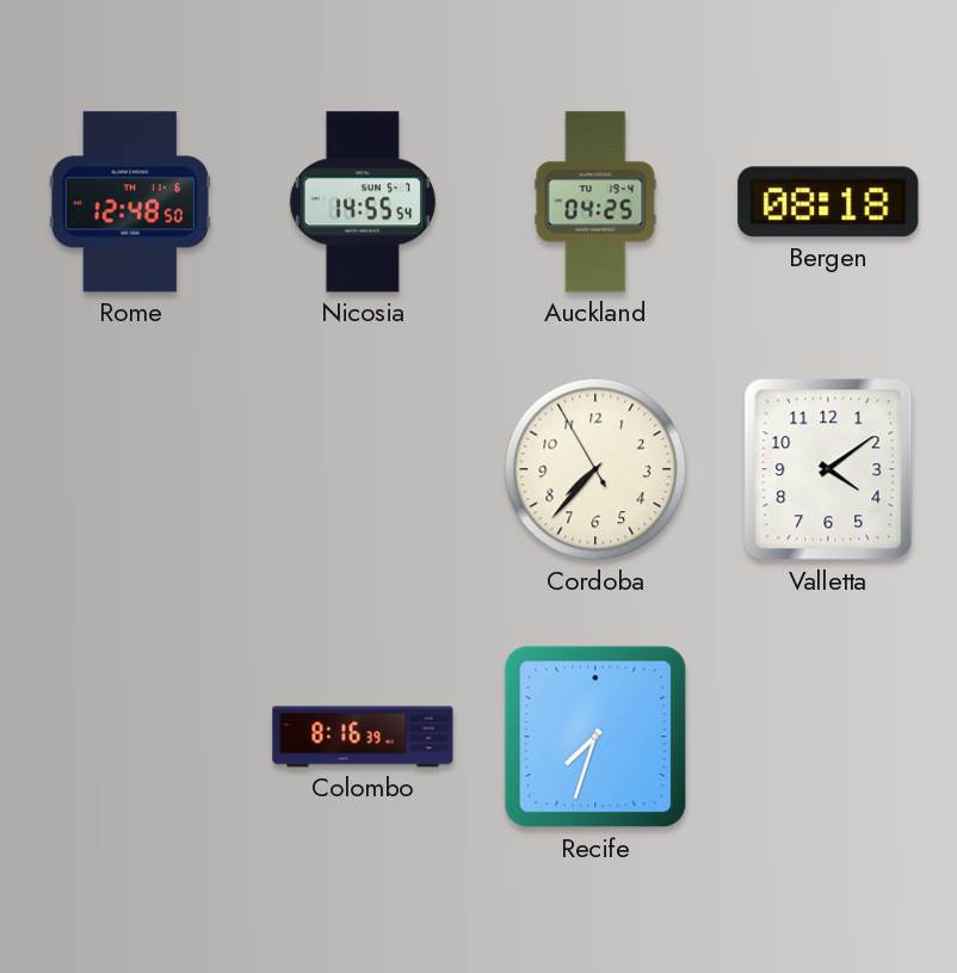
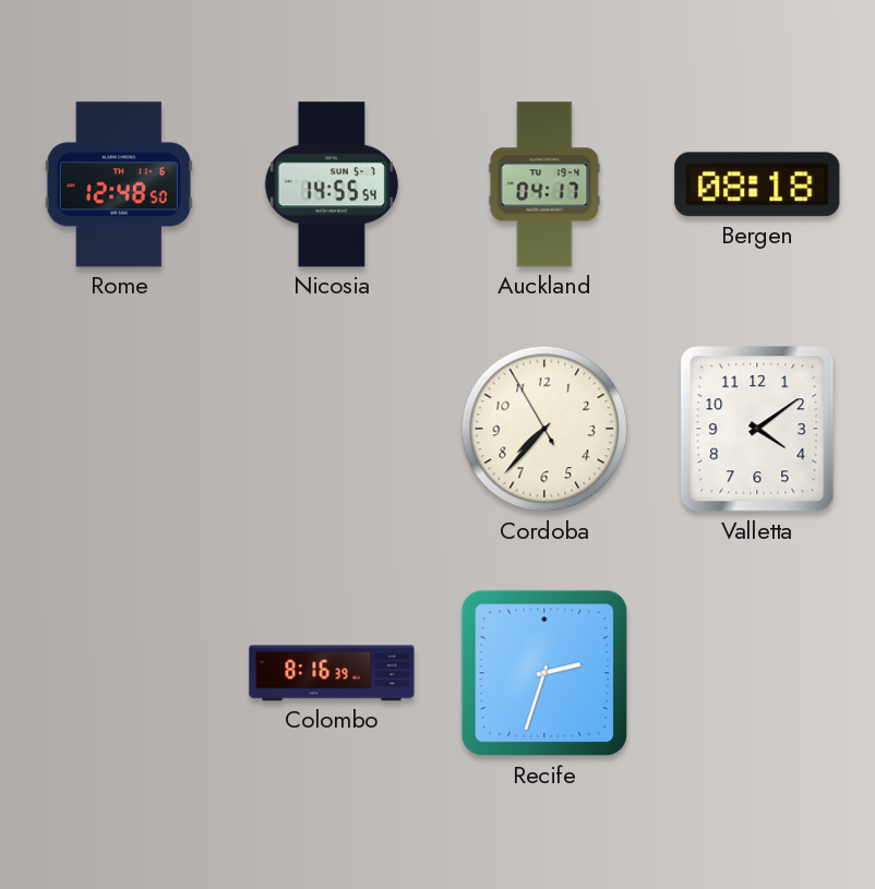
Auckland: 04:25 -> 04:17 (544, 184)
Recife: 7:33 -> 2:33 (544, 673)
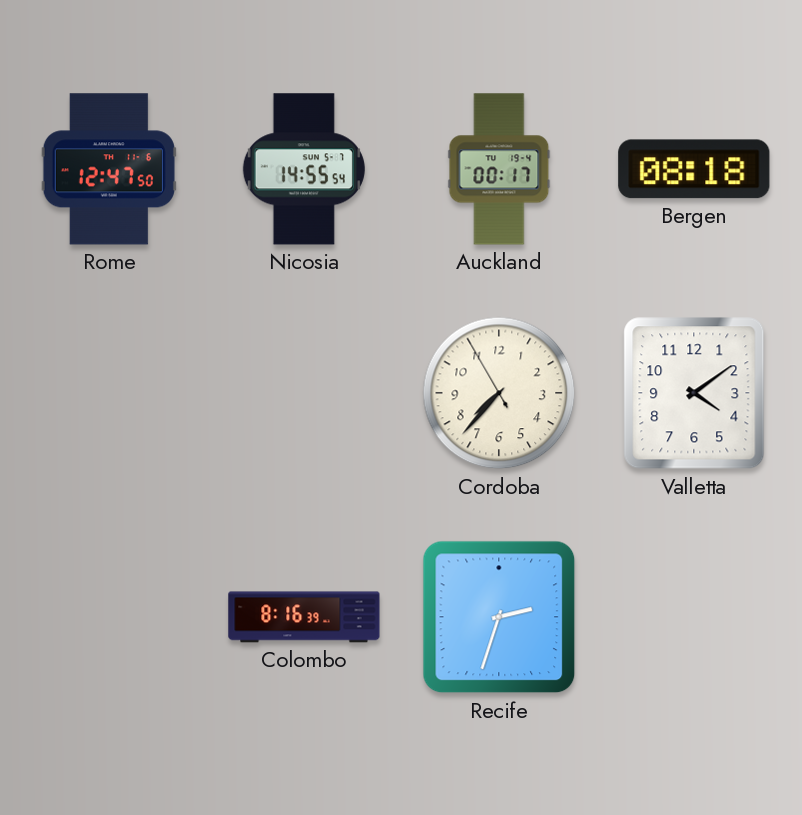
Rome: 12:48 -> 12:47 (109, 169)
Auckland: 04:17 -> 00:17 (499, 169)
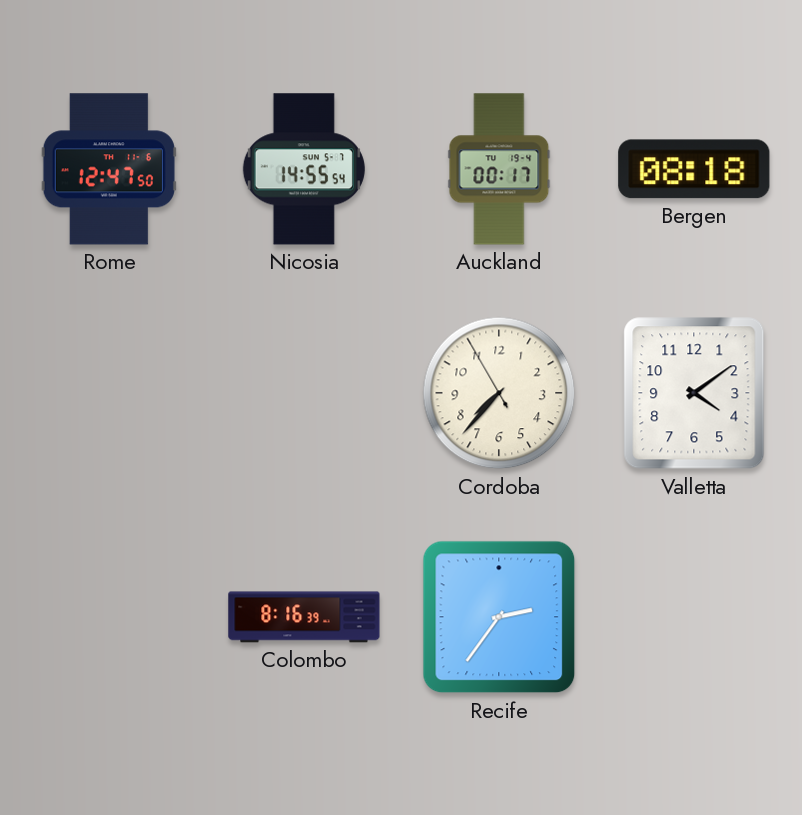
Recife: 2:33 -> 2:36 (499, 617)
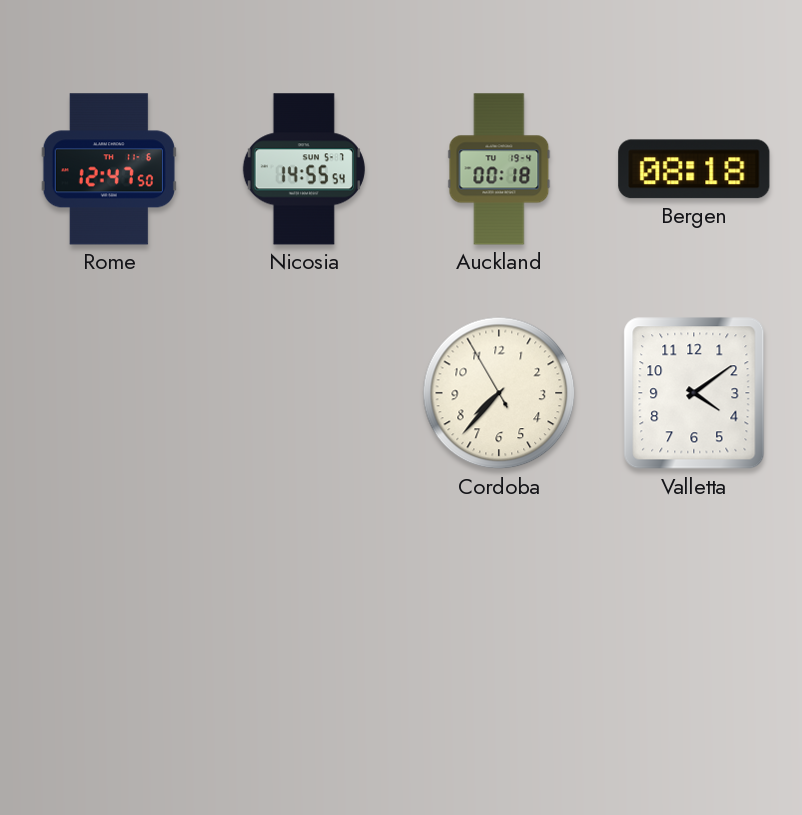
Auckland: 00:17 -> 00:18 (499, 169)
Colombo: 8:16 -> none (304, 617)
Recife: 2:36 -> none (499, 617)
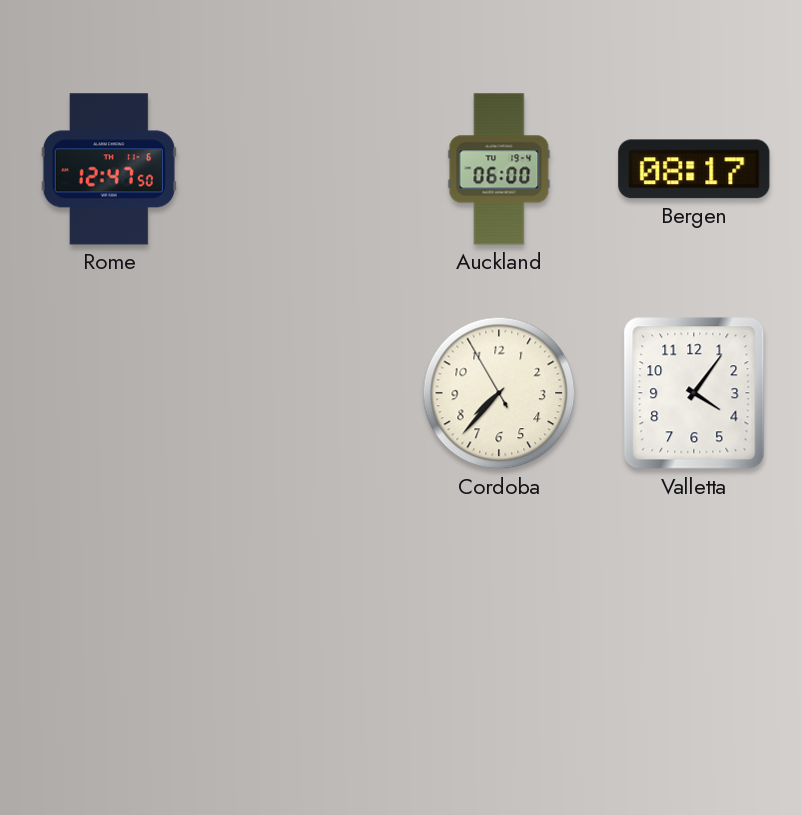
Nicosia: 14:55 -> none (304, 169)
Auckland: 00:18 -> 06:00 (499, 169)
Bergen: 08:18 -> 08:17 (694, 169)
Valletta: 4:09 -> 4:06 (694, 393)
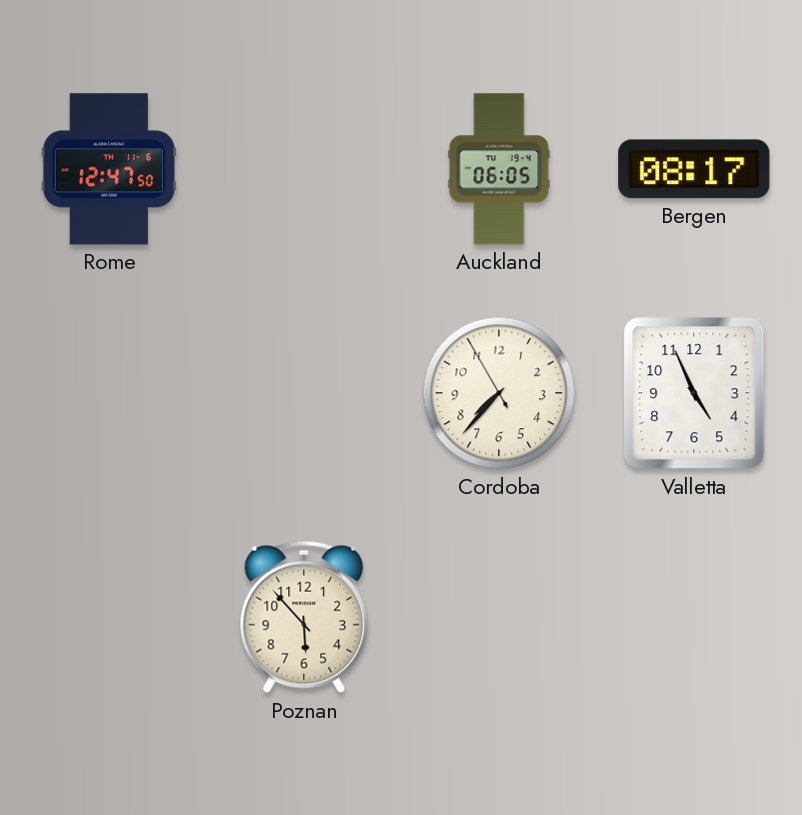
Auckland: 06:00 -> 06:05 (499, 169)
Valletta: 4:06 -> 4:56 (694, 393)
Poznan: none -> 5:53 (304, 617)
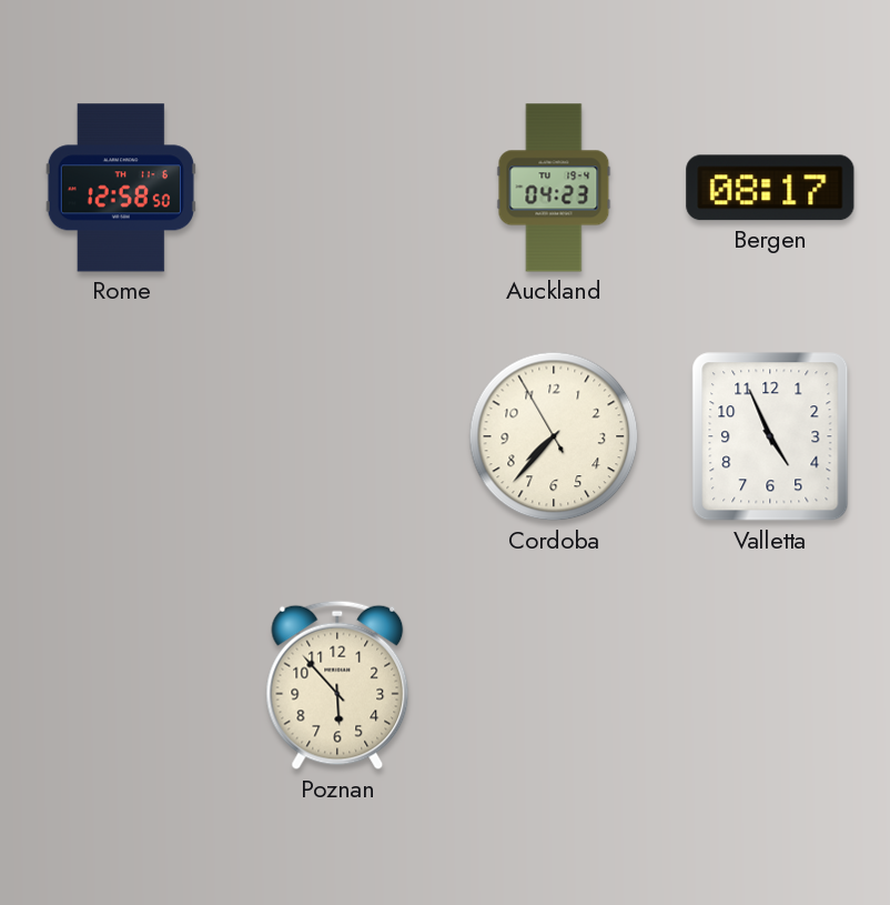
Rome: 12:47 -> 12:58 (121, 188)
Auckland: 06:05 -> 04:23 (554, 188)
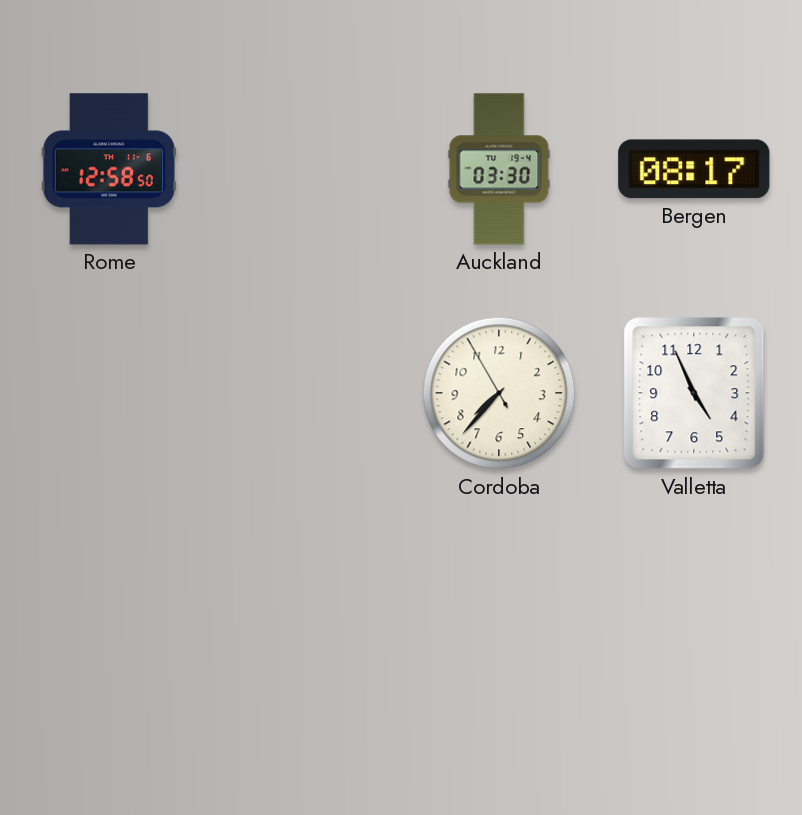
Auckland: 04:23 -> 03:30 (499, 169)
Poznan: 5:53 -> none (337, 685)
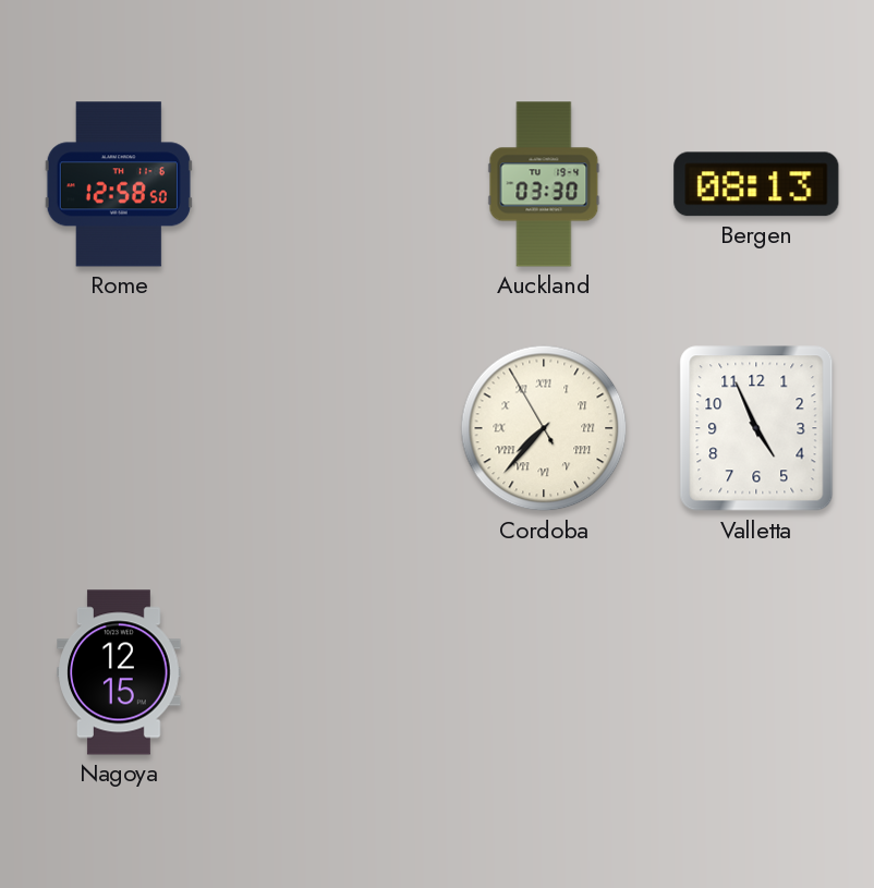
Bergen: 08:17 -> 08:13 (756, 184)
Cordoba numerals: Arabic -> Roman (544, 428)
Nagoya: none -> 12:15 (119, 672)
